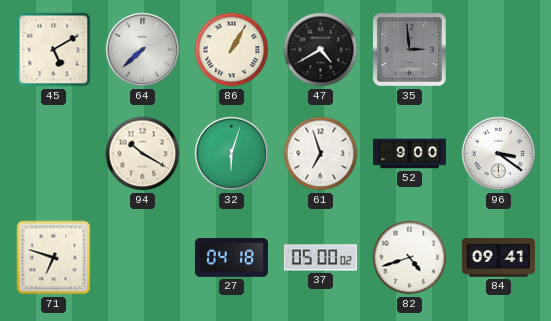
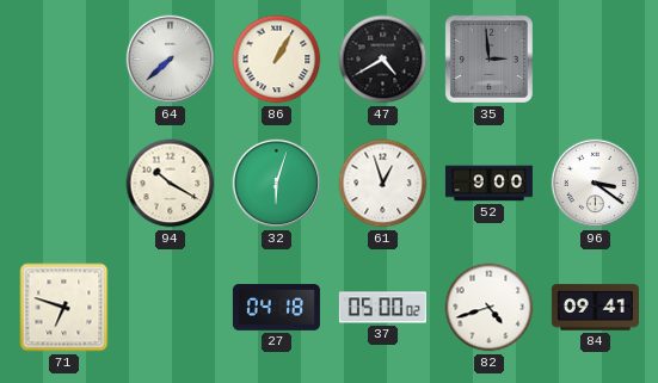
45: 5:10 -> none (54, 50)
61: 6:57 -> 12:57 (383, 184)
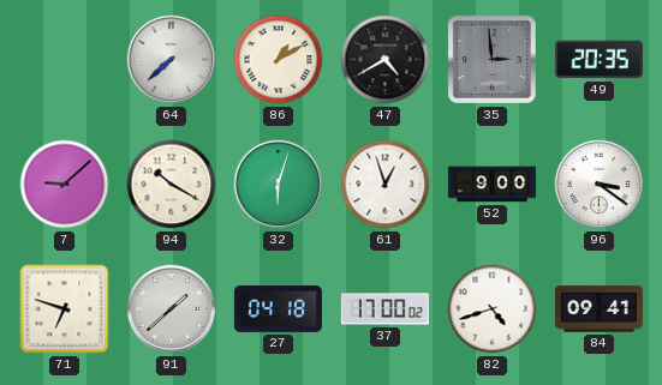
86: 1:05 -> 1:10 (279, 60)
49: none -> 20:35 (598, 60)
7: none -> 9:08 (65, 185)
91: none -> 1:38 (172, 309)
37: 05:00 -> 17:00 (384, 309)
